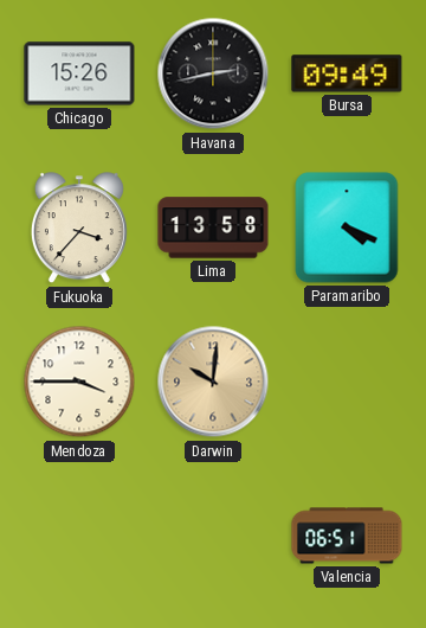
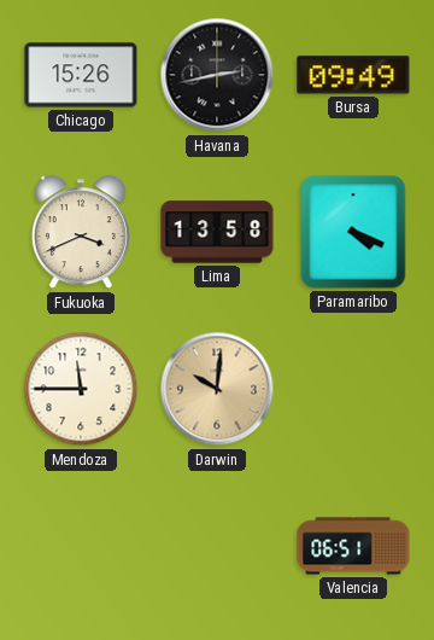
Fukuoka: 3:37 -> 3:41 (81, 233)
Mendoza: 3:45 -> 11:45 (81, 389)
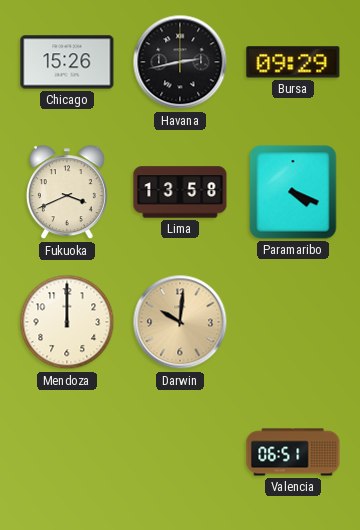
Bursa: 09:49 -> 09:29 (293, 62)
Mendoza: 11:45 -> 12:00 (67, 322)
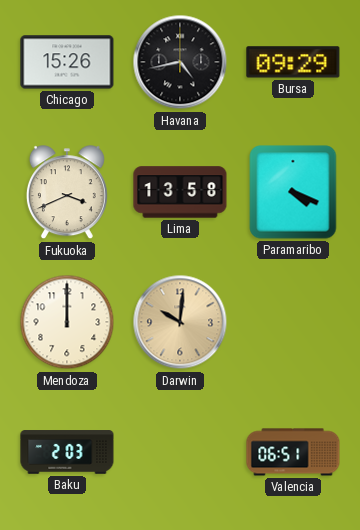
Havana: 2:43 -> 4:43 (180, 62)
Baku: none -> 2:03 (67, 452)
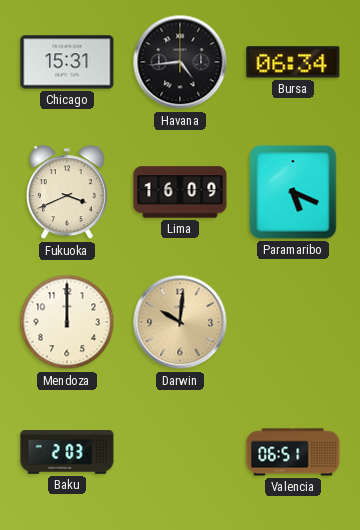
Chicago: 15:26 -> 15:31 (67, 62)
Havana: 4:43 -> 4:44 (180, 62)
Bursa: 09:29 -> 06:34 (293, 62)
Lima: 13:58 -> 16:09 (180, 192)
Paramaribo: 4:19 -> 5:19 (293, 192)
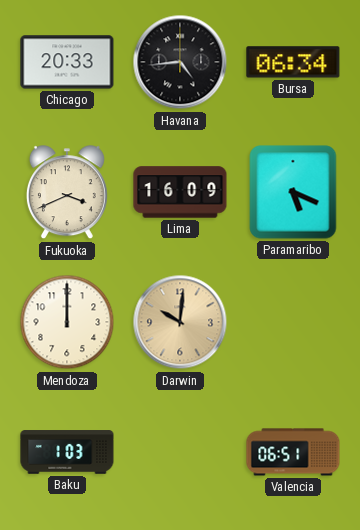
Chicago: 15:31 -> 20:33 (67, 62)
Baku: 2:03 -> 1:03 (67, 452)
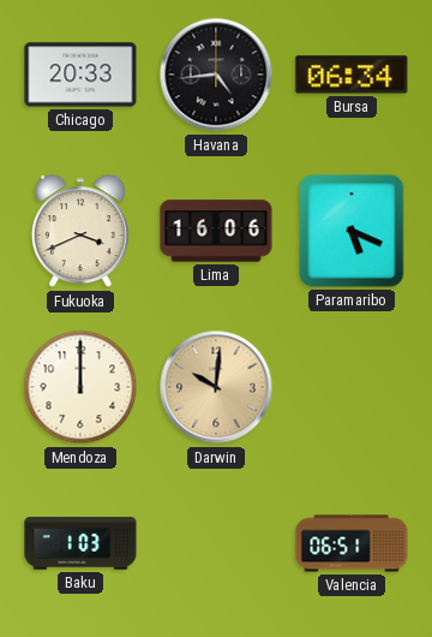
Lima: 16:09 -> 16:06 (216, 231)
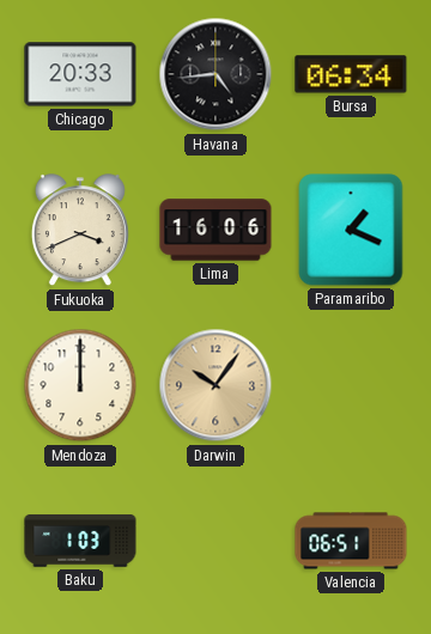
Paramaribo: 5:19 -> 1:19 (351, 230)
Darwin: 10:01 -> 10:06 (215, 385)
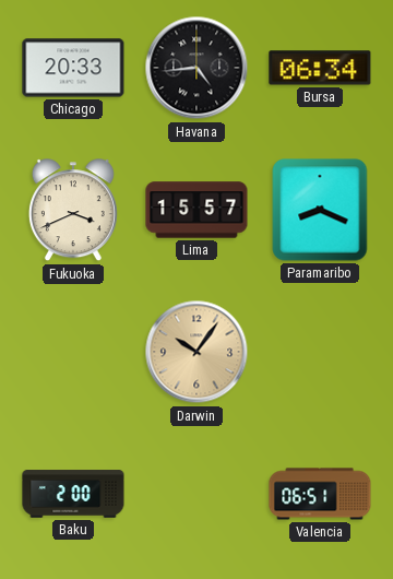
Lima: 16:06 -> 15:57 (196, 210)
Paramaribo: 1:19 -> 8:19 (320, 210)
Mendoza: 12:00 -> none (80, 385)
Baku: 1:03 -> 2:00 (73, 494)
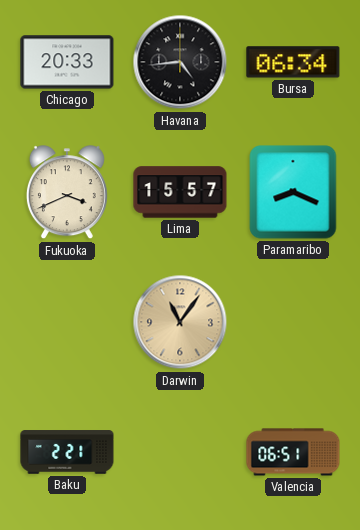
Darwin: 10:06 -> 11:06 (180, 322)
Baku: 2:00 -> 2:21 (67, 452)
